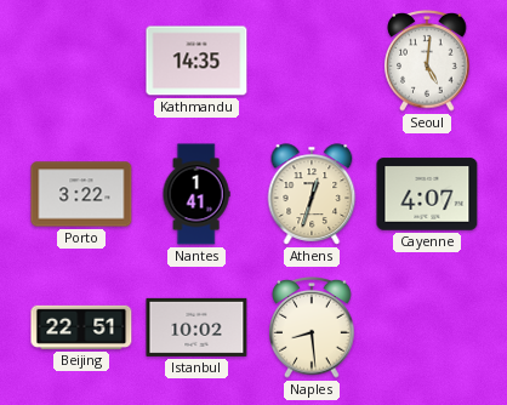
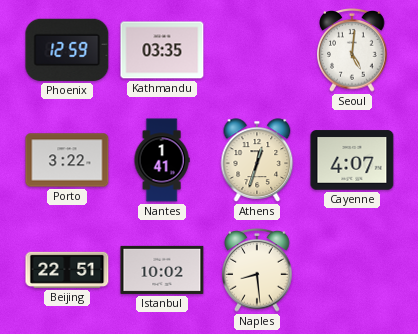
Phoenix: none -> 12:59 (67, 50)
Kathmandu: 14:35 -> 03:35 (162, 50)
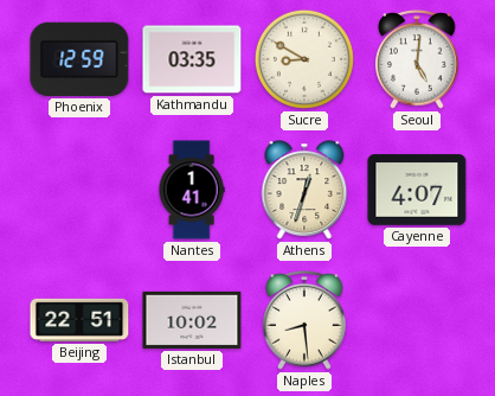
Sucre: none -> 8:50 (304, 59)
Porto: 3:22 -> none (67, 160)
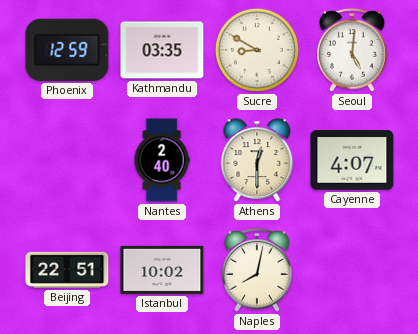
Nantes: 1:41 -> 2:40 (162, 160)
Athens: 12:33 -> 12:30 (257, 160)
Naples: 8:29 -> 8:02 (257, 271)
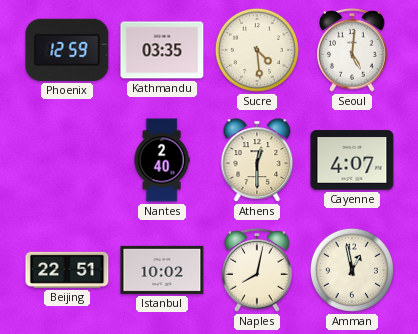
Sucre: 8:50 -> 4:29 (257, 50)
Amman: none -> 12:58 (352, 270)
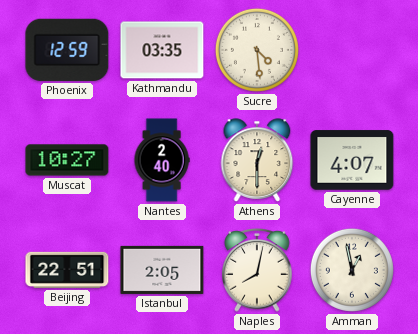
Seoul: 5:01 -> none (352, 51)
Muscat: none -> 10:27 (67, 160)
Istanbul: 10:02 -> 2:05 (162, 270)
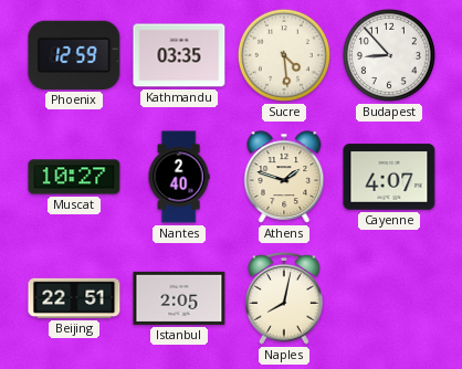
Budapest: none -> 8:53 (389, 55)
Athens: 12:30 -> 1:48 (284, 177)
Amman: 12:58 -> none (352, 270)
